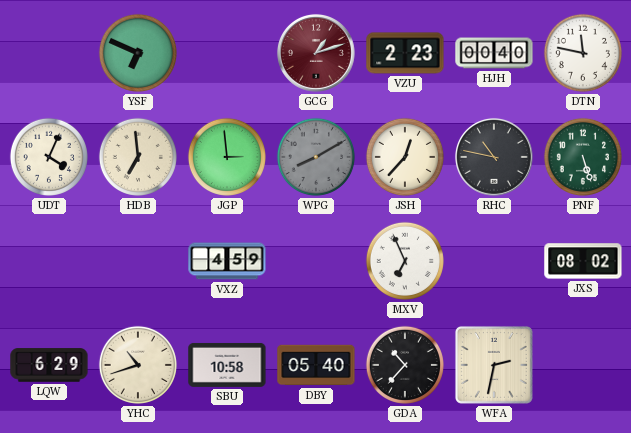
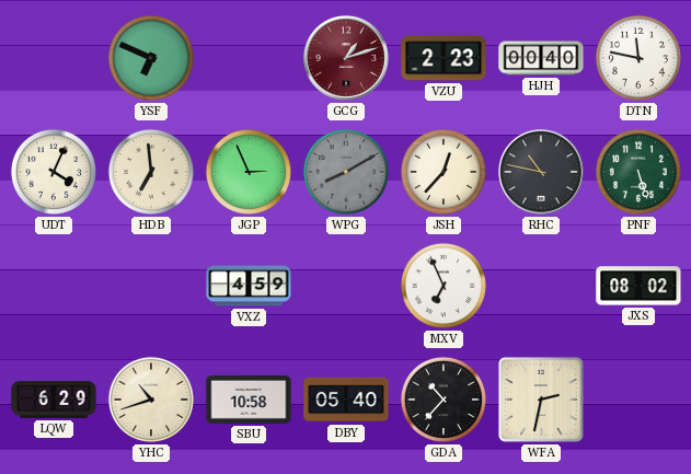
JGP: 2:59 -> 2:56 (249, 172)
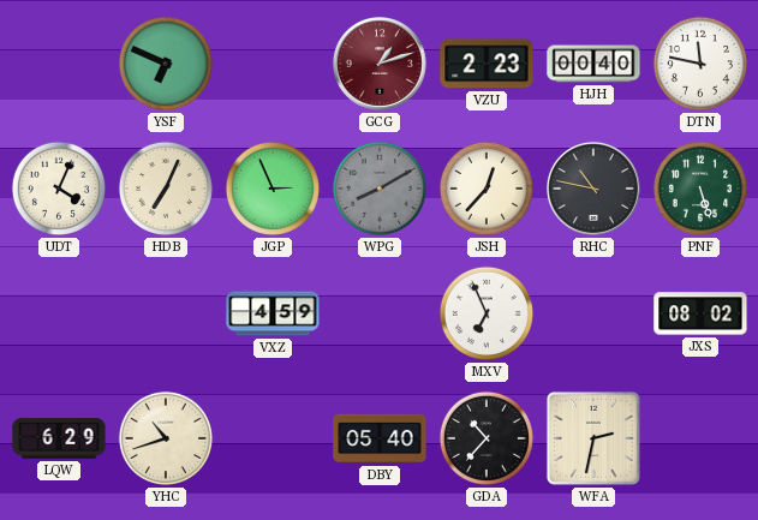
HDB: 6:59 -> 7:04 (166, 189)
SBU: 10:58 -> none (249, 400)
